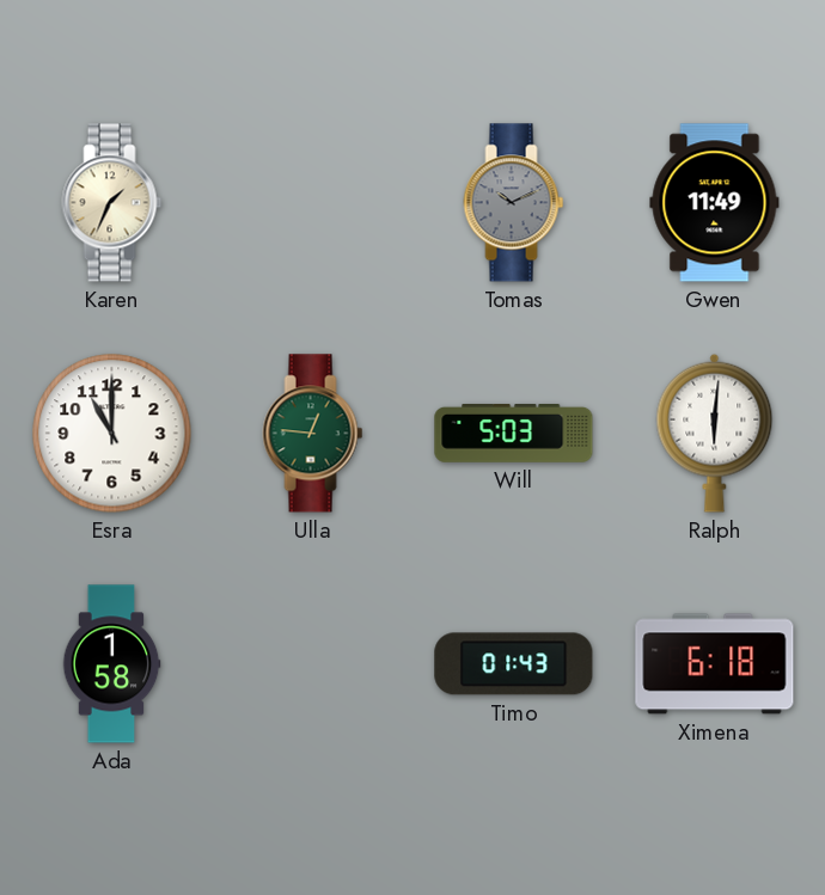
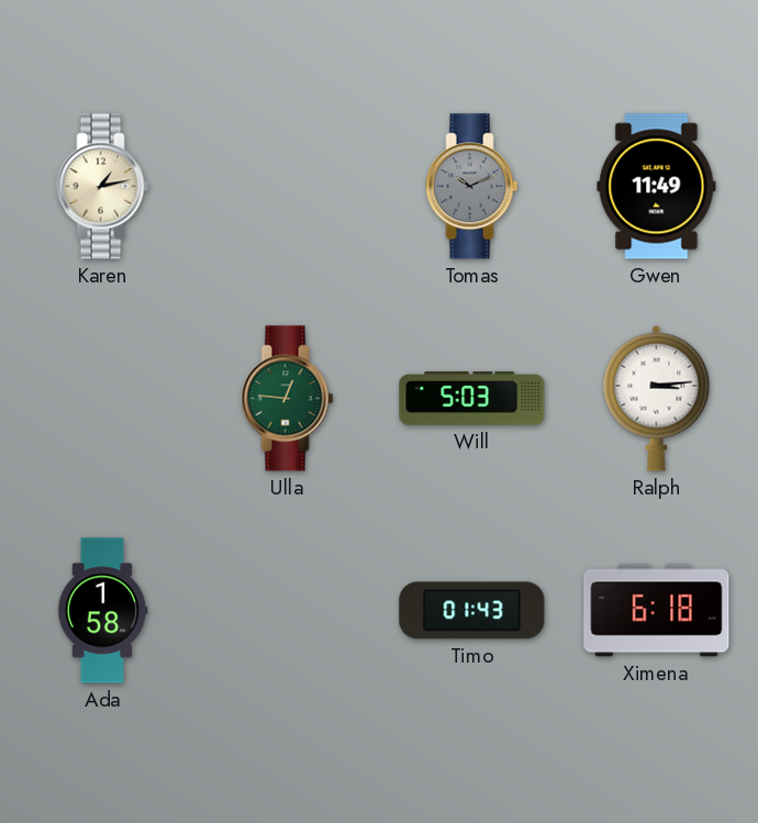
Karen: 1:34 -> 1:13 (103, 187)
Esra: 11:00 -> none (112, 434)
Ralph: 6:01 -> 3:14 (657, 398)
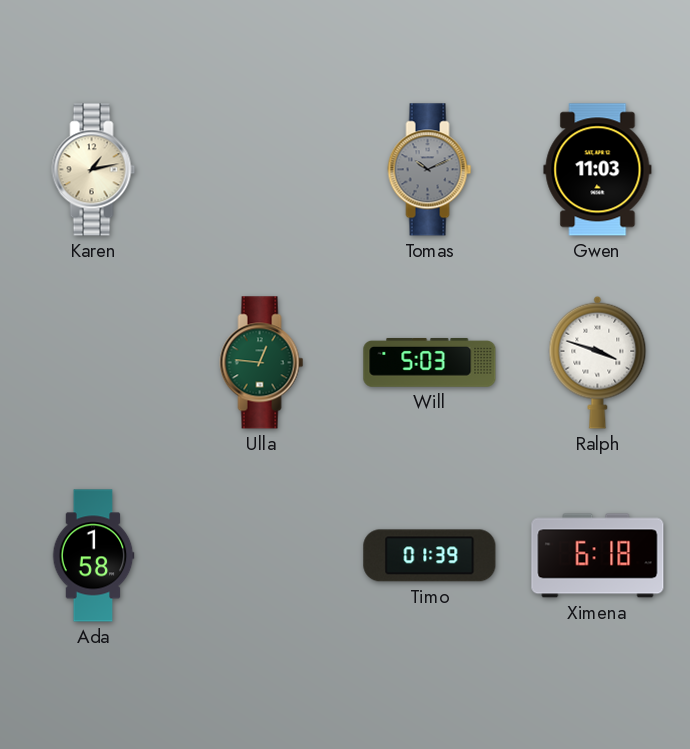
Gwen: 11:49 -> 11:03 (598, 170)
Ralph: 3:14 -> 3:48 (598, 362)
Timo: 01:43 -> 01:39 (430, 556)
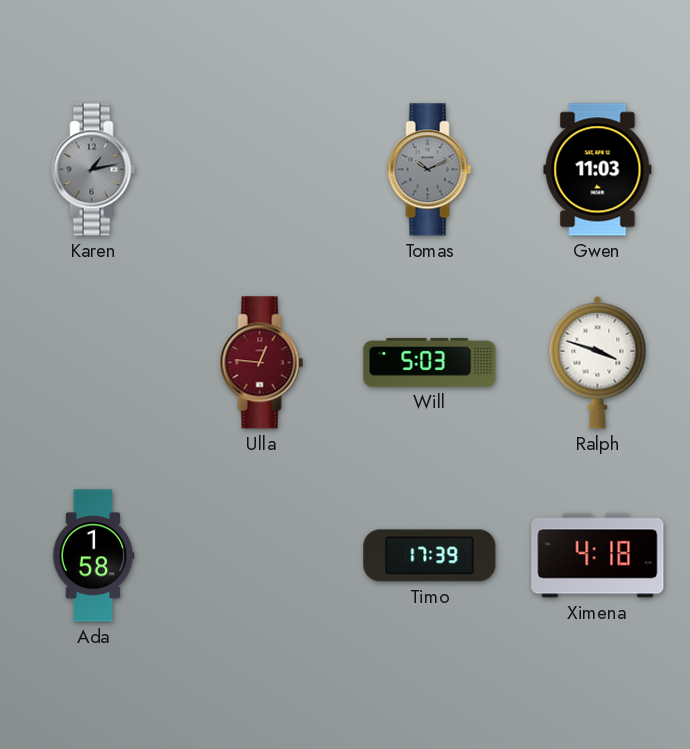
Karen dial: cream -> grey (94, 170)
Ulla dial: green -> burgundy (262, 363)
Timo: 01:39 -> 17:39 (430, 556)
Ximena: 6:18 -> 4:18 (598, 556)
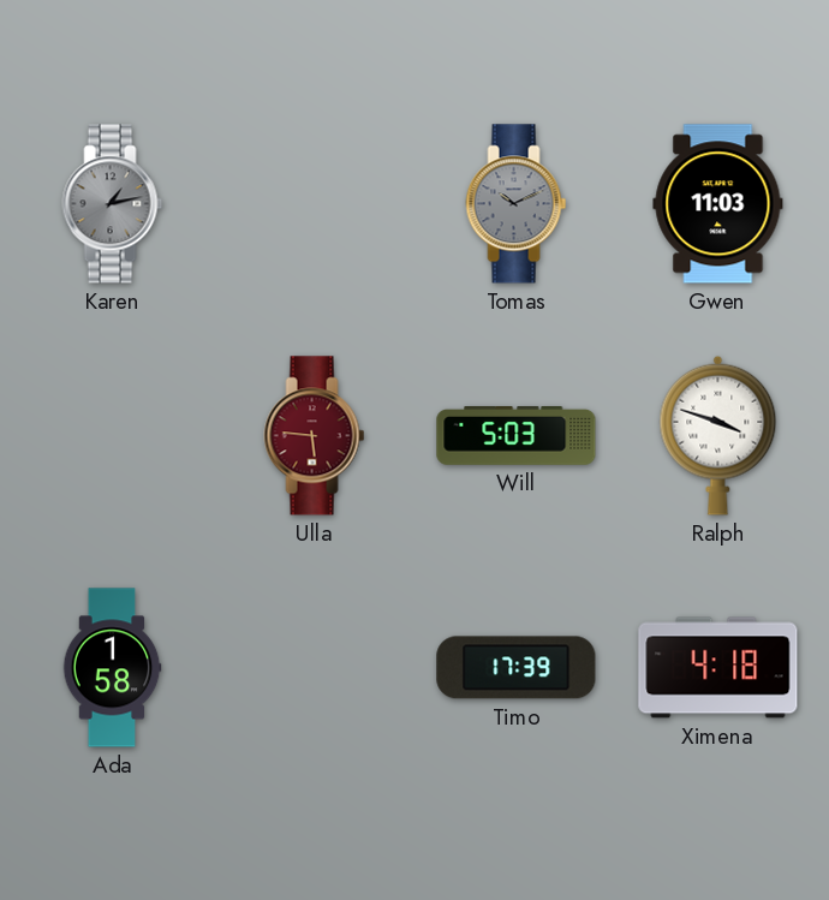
Ulla: 12:46 -> 5:46 (315, 436)
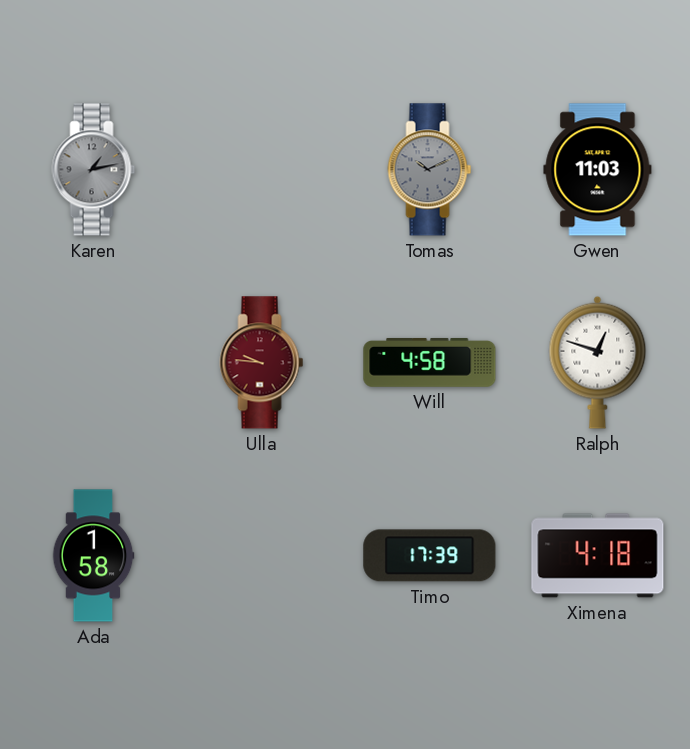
Ulla: 5:46 -> 9:46 (262, 363)
Will: 5:03 -> 4:58 (430, 362)
Ralph: 3:48 -> 12:48 (598, 362)
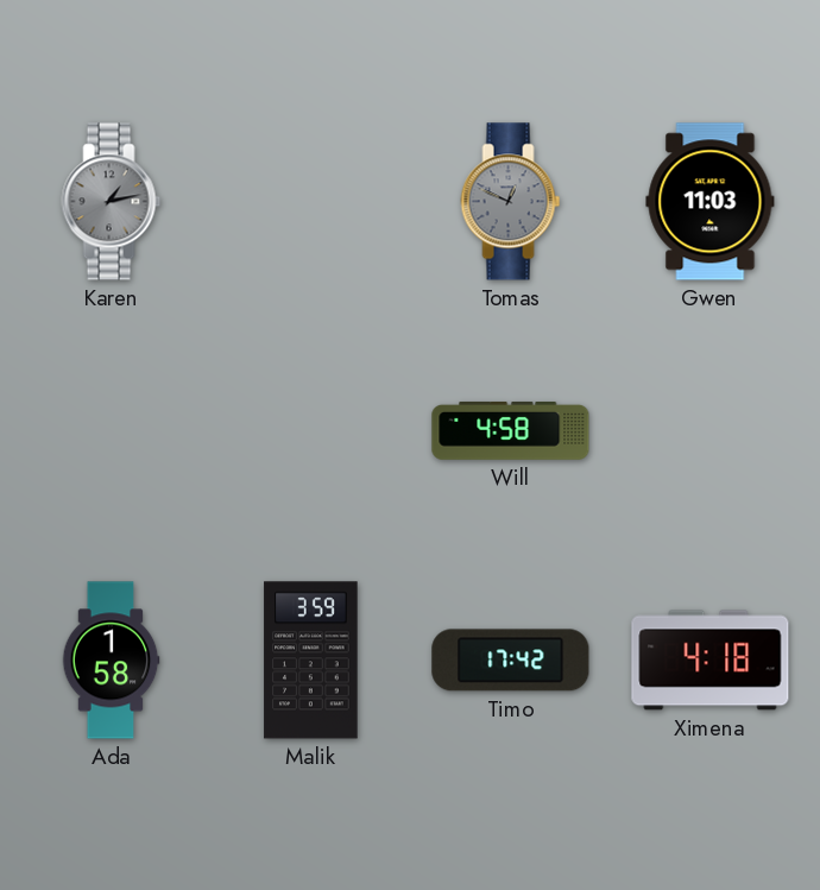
Tomas: 10:11 -> 12:49 (511, 202)
Ulla: 9:46 -> none (262, 363)
Ralph: 12:48 -> none (598, 362)
Malik: none -> 3:59 (311, 661)
Timo: 17:39 -> 17:42 (511, 661)
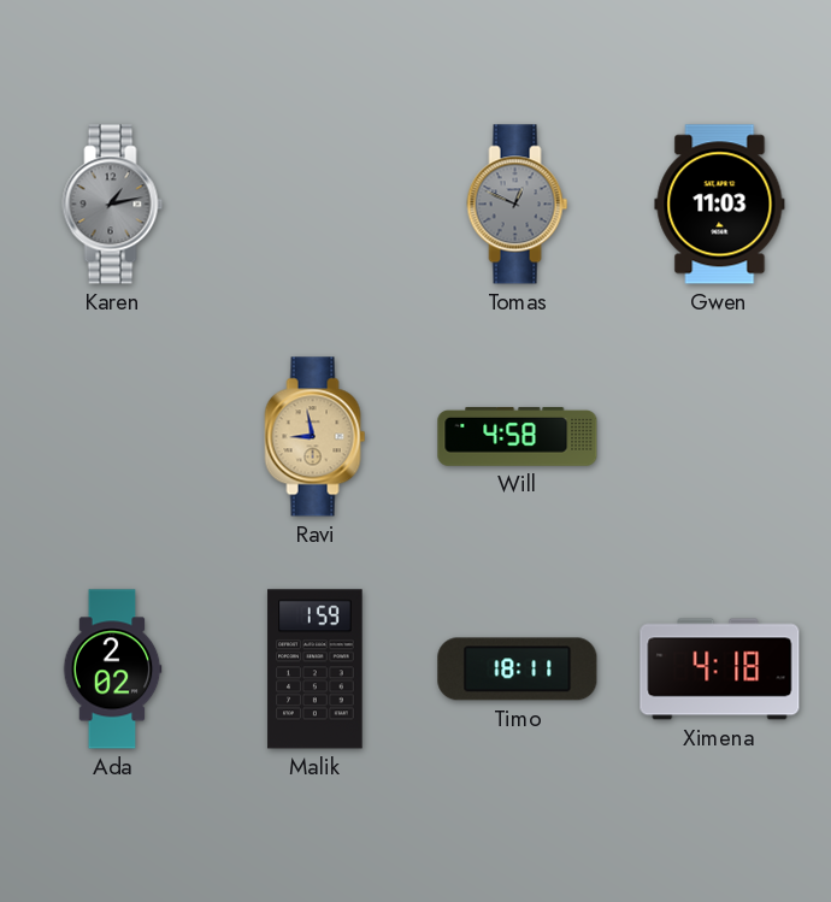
Ravi: none -> 8:58 (316, 437)
Ada: 1:58 -> 2:02 (112, 670)
Malik: 3:59 -> 1:59 (316, 670)
Timo: 17:42 -> 18:11 (518, 670)
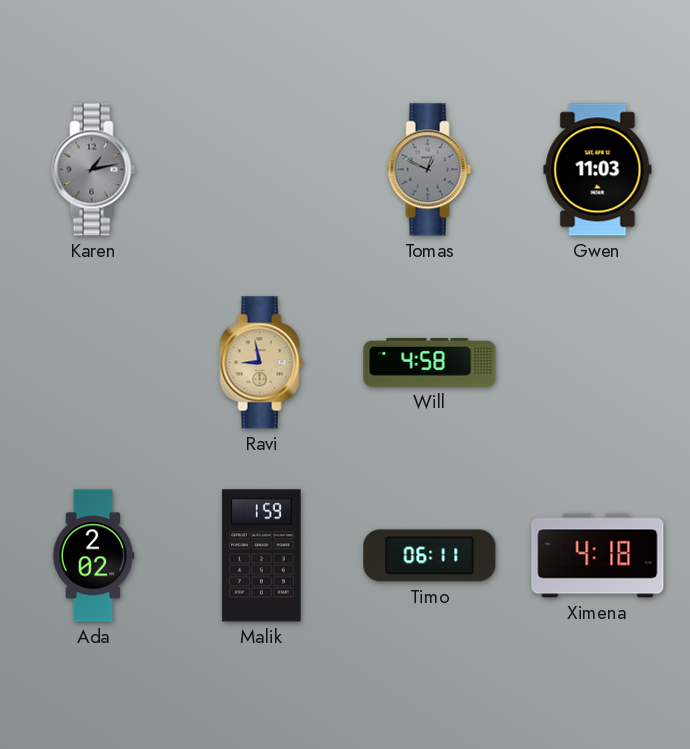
Timo: 18:11 -> 06:11 (430, 556)
